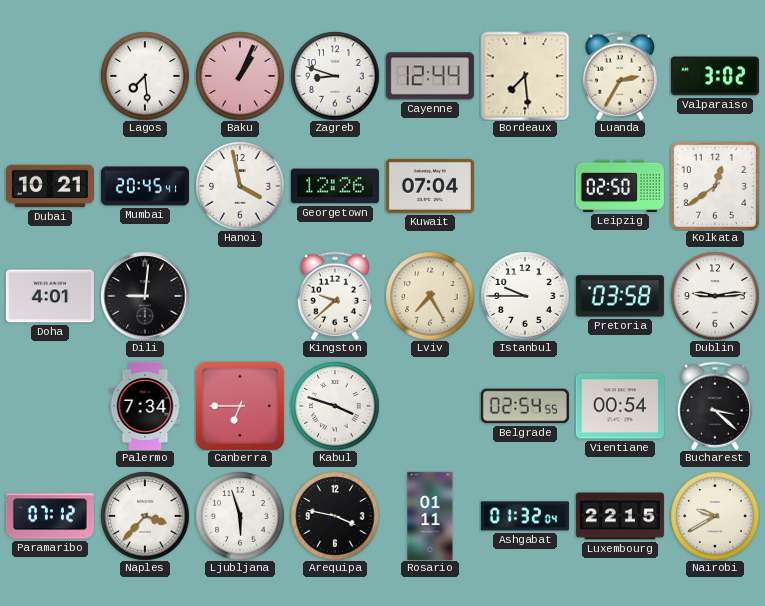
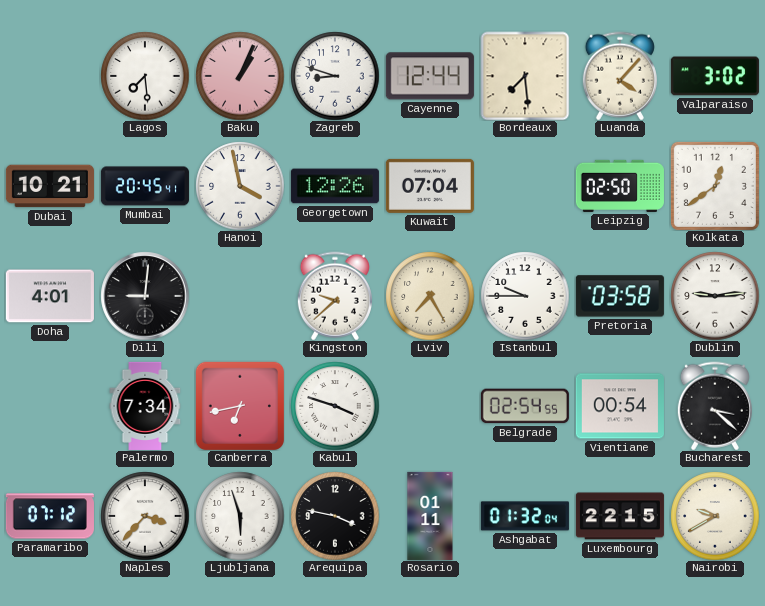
Luanda: 2:35 -> 4:07 (620, 76)
Canberra: 6:45 -> 6:43 (240, 406)
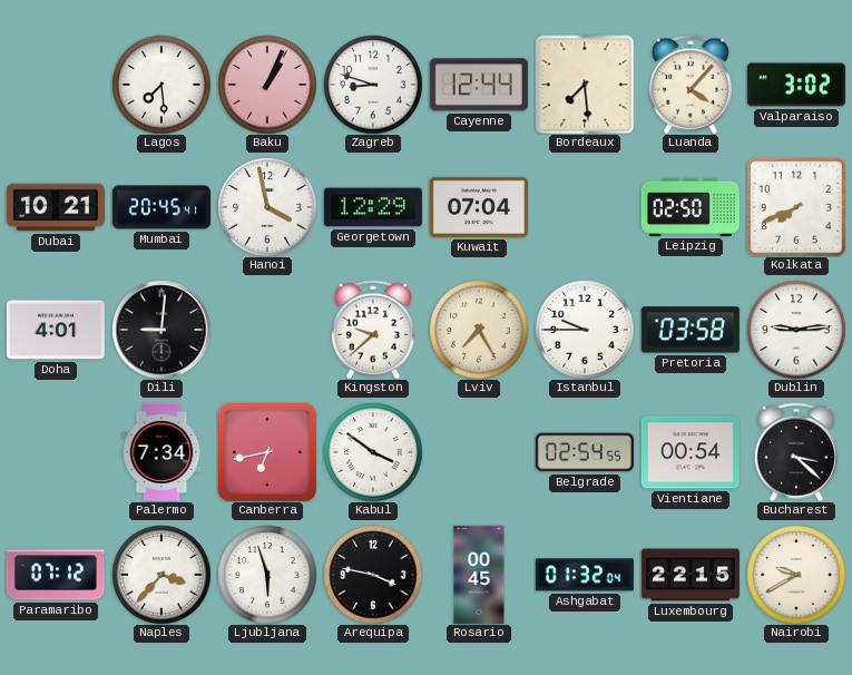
Georgetown: 12:26 -> 12:29 (373, 207)
Kolkata: 12:39 -> 7:41 (796, 207)
Kabul: 3:48 -> 3:51 (373, 452)
Rosario: 01:11 -> 00:45 (479, 575)
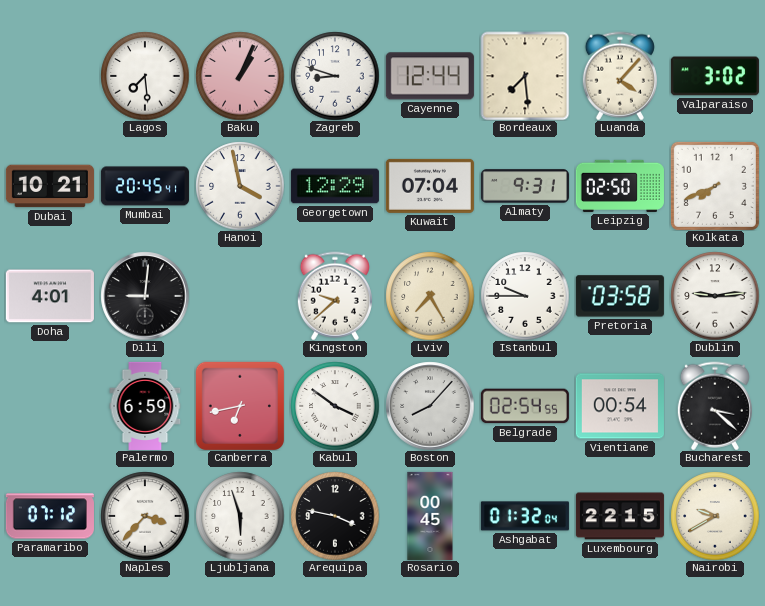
Almaty: none -> 9:31 (525, 186)
Palermo: 7:34 -> 6:59 (145, 406)
Boston: none -> 8:07 (430, 406)
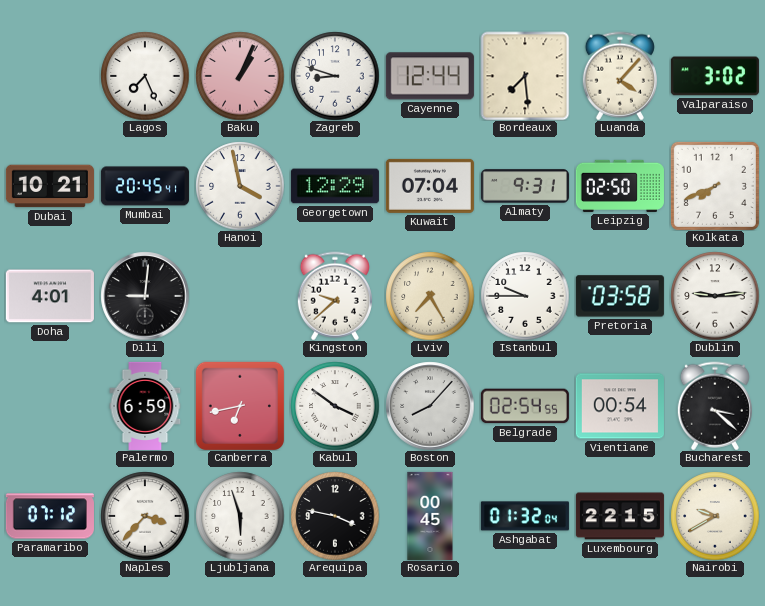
Lagos: 7:29 -> 7:26 (145, 76)
